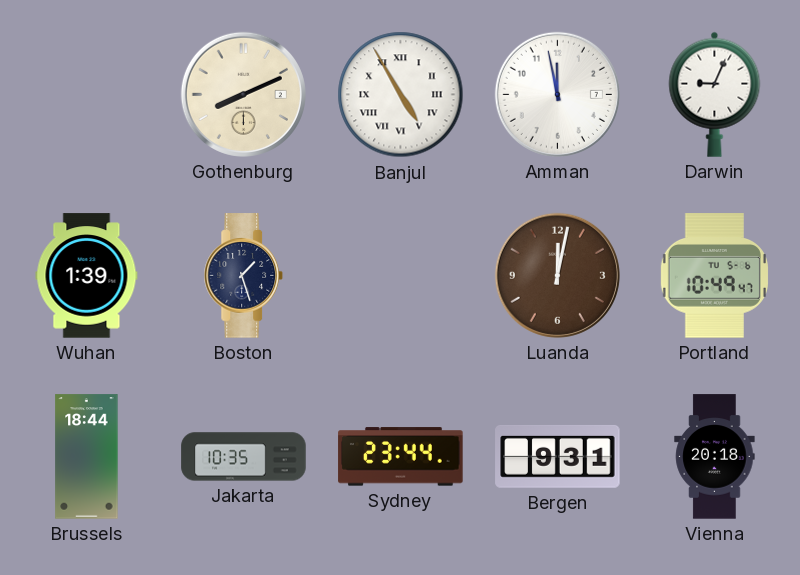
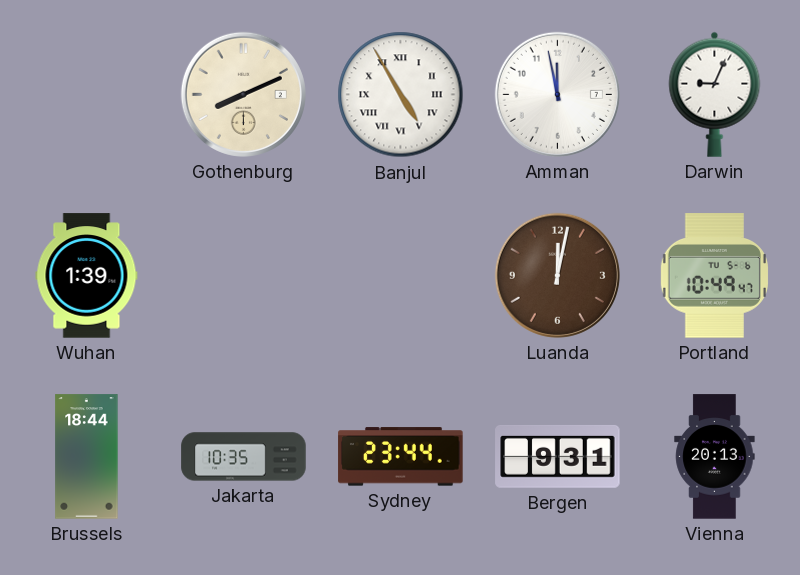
Boston: 1:27 -> none (244, 276)
Vienna: 20:18 -> 20:13 (715, 457)
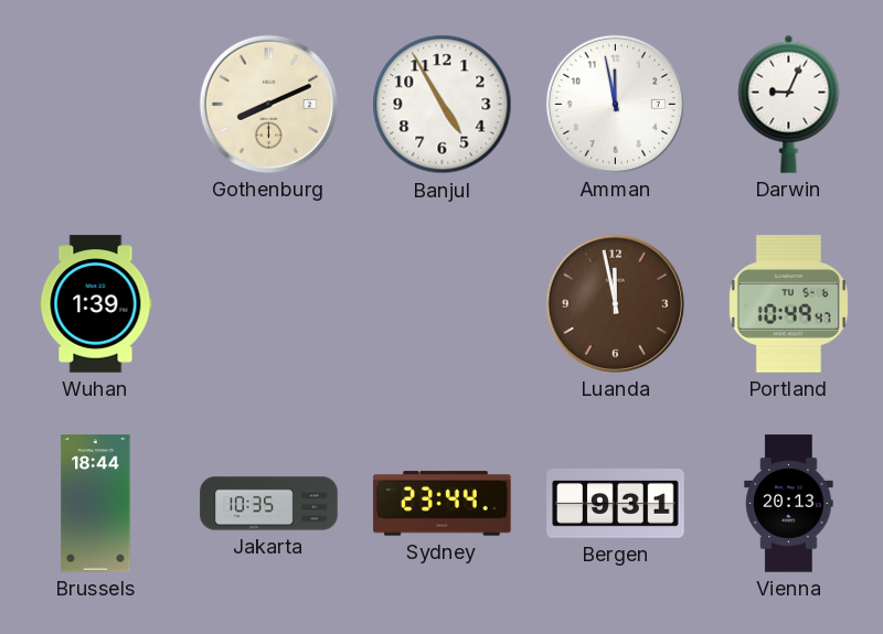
Banjul numerals: Roman -> Arabic (443, 105)
Luanda: 12:02 -> 11:58 (615, 303)
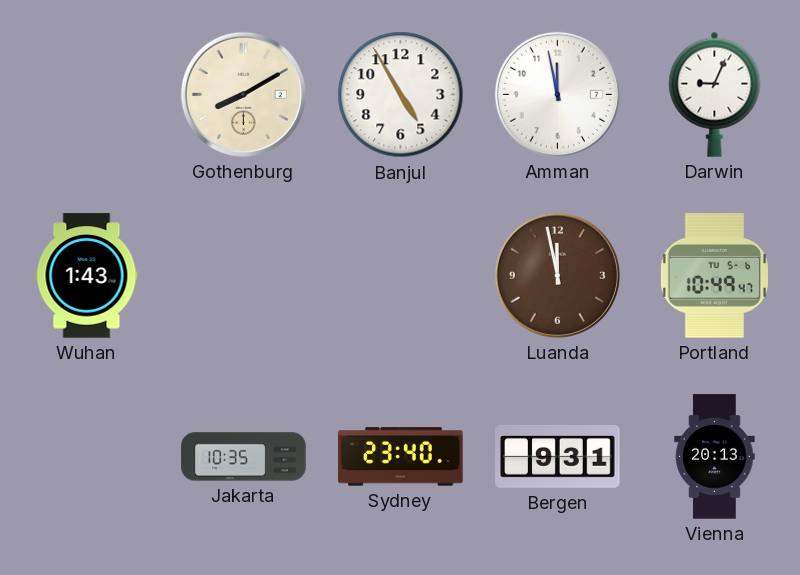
Gothenburg: 8:11 -> 8:10 (243, 94)
Wuhan: 1:39 -> 1:43 (87, 276)
Brussels: 18:44 -> none (96, 504)
Sydney: 23:44 -> 23:40 (401, 457)
